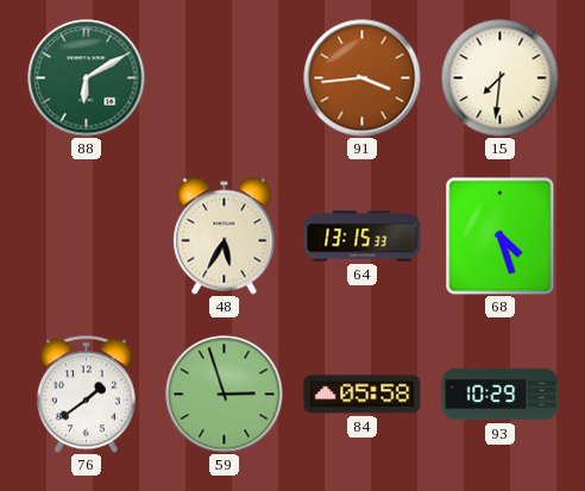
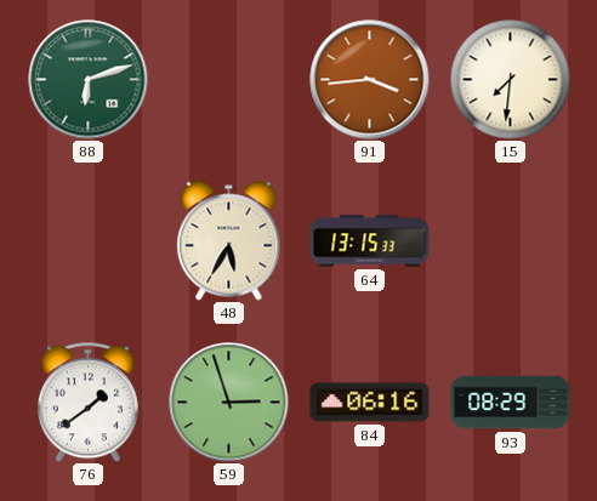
88: 6:10 -> 6:12 (89, 80)
68: 4:27 -> none (501, 237)
84: 05:58 -> 06:16 (370, 403)
93: 10:29 -> 08:29 (511, 403)
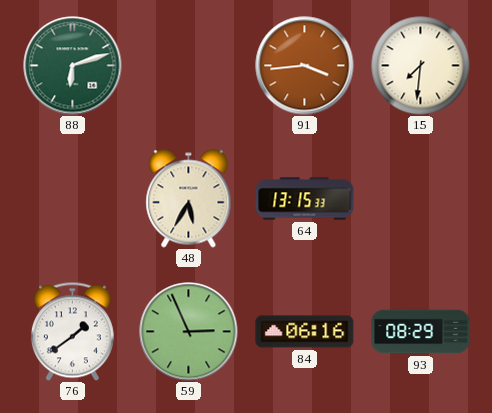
59: 2:57 -> 2:56 (189, 332)
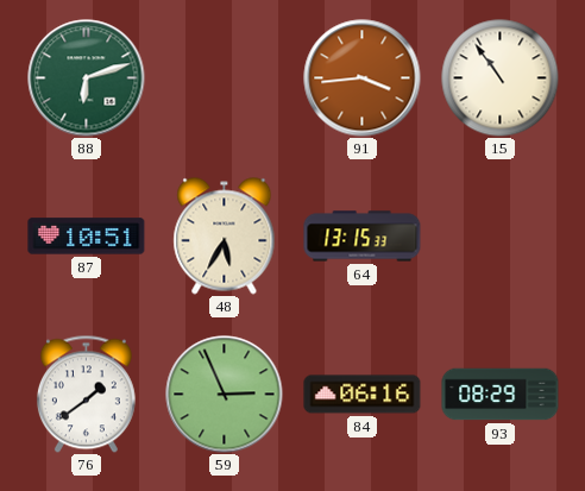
15: 7:31 -> 10:54 (501, 78)
87: none -> 10:51 (87, 237)
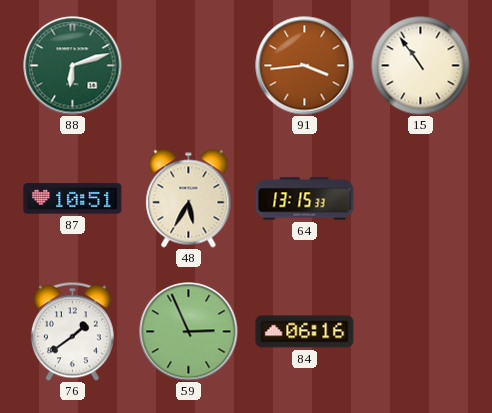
93: 08:29 -> none (501, 395)
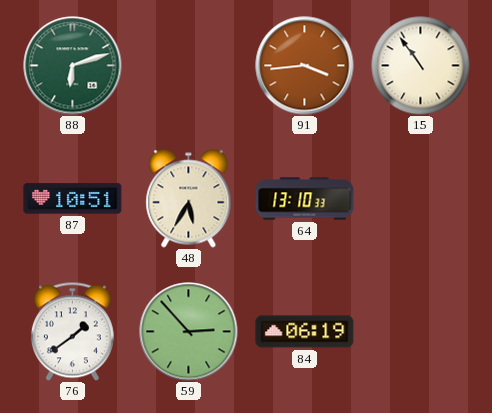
64: 13:15 -> 13:10 (305, 199)
59: 2:56 -> 2:53 (189, 332)
84: 06:16 -> 06:19 (305, 332)
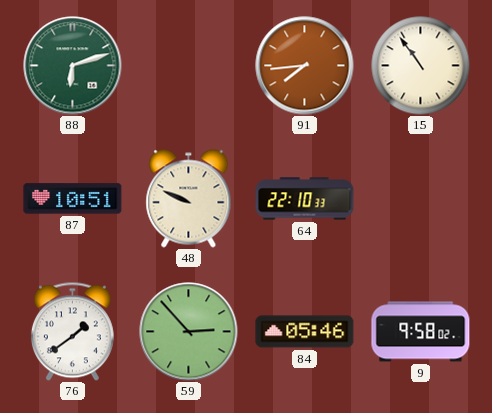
91: 3:44 -> 7:44 (305, 66)
48: 5:35 -> 9:49 (189, 199)
64: 13:10 -> 22:10 (305, 199)
84: 06:19 -> 05:46 (305, 332)
9: none -> 9:58 (421, 332)
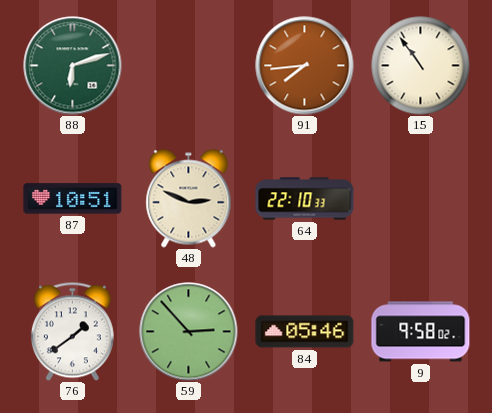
48: 9:49 -> 2:49 (189, 199)
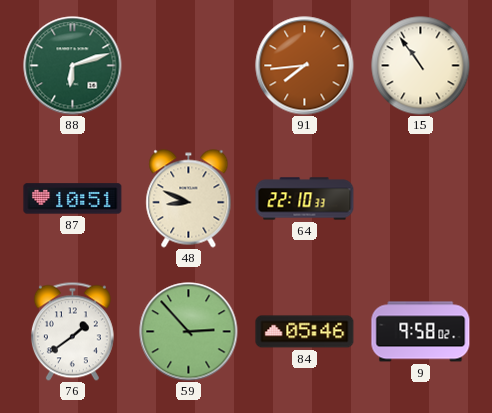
48: 2:49 -> 8:49 (189, 199)
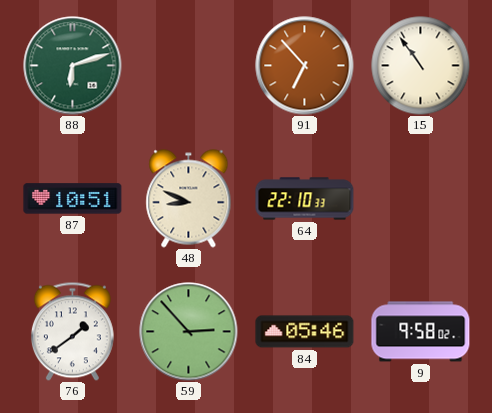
91: 7:44 -> 6:53 (305, 66)
